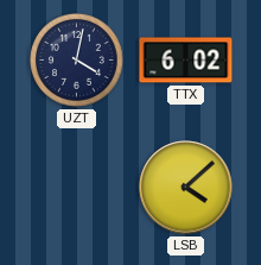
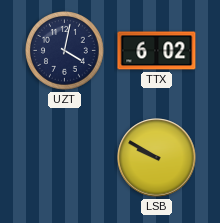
LSB: 4:08 -> 9:50 (157, 158)
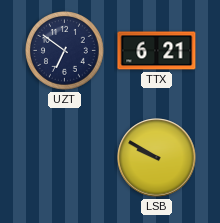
UZT: 4:02 -> 6:51 (65, 51)
TTX: 6:02 -> 6:21 (157, 51)
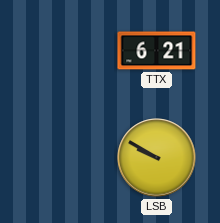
UZT: 6:51 -> none (65, 51)
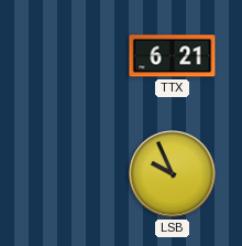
LSB: 9:50 -> 9:56 (173, 174)
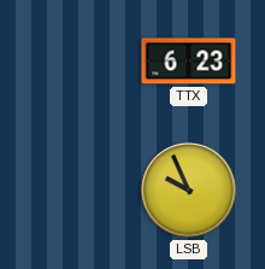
TTX: 6:21 -> 6:23 (189, 62)
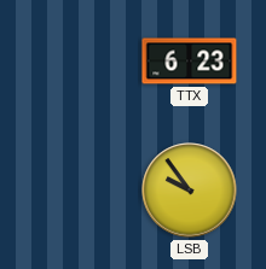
LSB: 9:56 -> 9:54 (190, 191)
